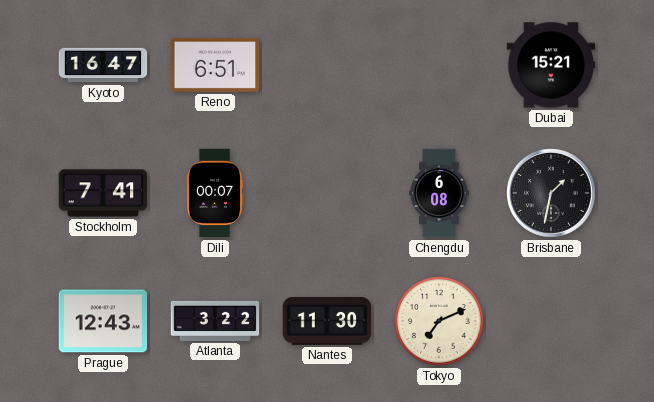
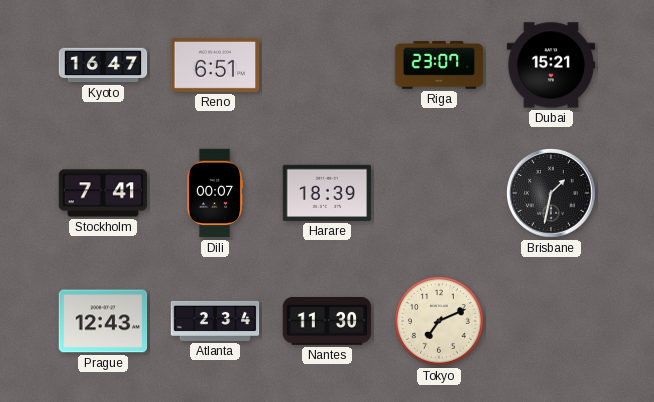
Riga: none -> 23:07 (439, 65)
Harare: none -> 18:39 (327, 193)
Chengdu: 6:08 -> none (439, 193)
Atlanta: 3:22 -> 2:34 (215, 321)
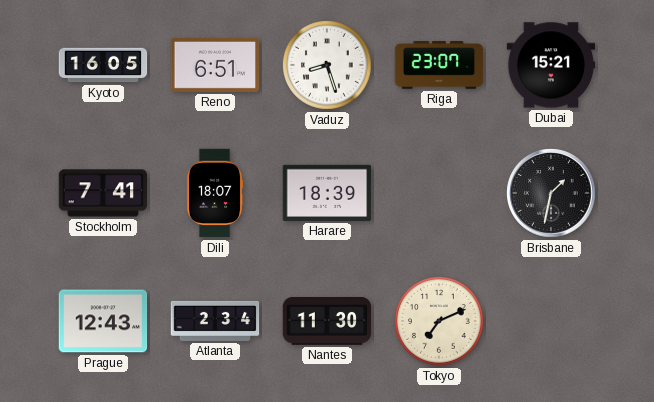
Kyoto: 16:47 -> 16:05 (103, 65)
Vaduz: none -> 8:27 (327, 65)
Dili: 00:07 -> 18:07 (215, 193)
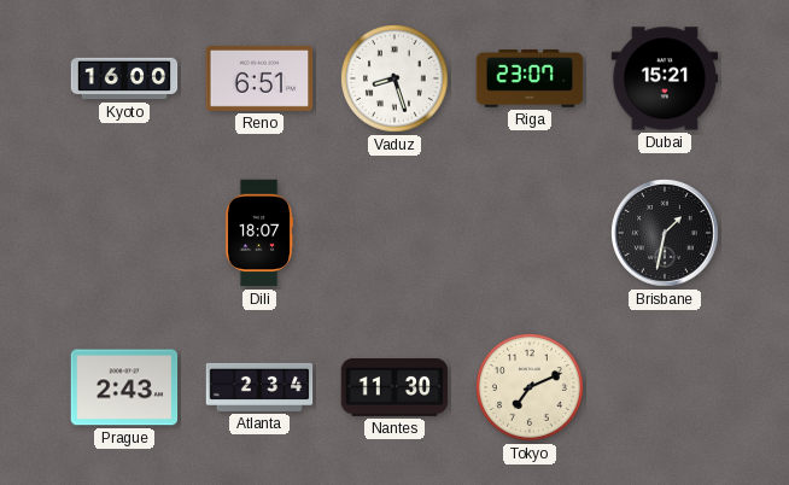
Kyoto: 16:05 -> 16:00 (124, 78)
Stockholm: 7:41 -> none (103, 193)
Harare: 18:39 -> none (327, 193)
Prague: 12:43 -> 2:43 (124, 387)
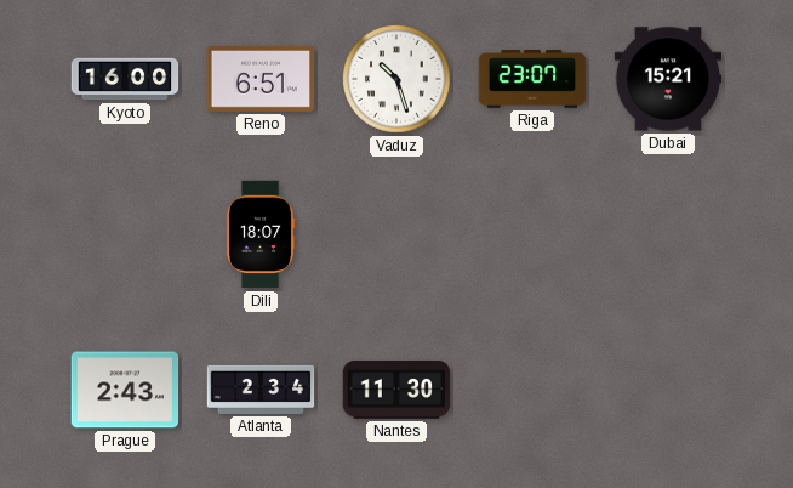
Vaduz: 8:27 -> 10:27 (396, 79)
Brisbane: 1:32 -> none (665, 233)
Tokyo: 7:11 -> none (530, 387)
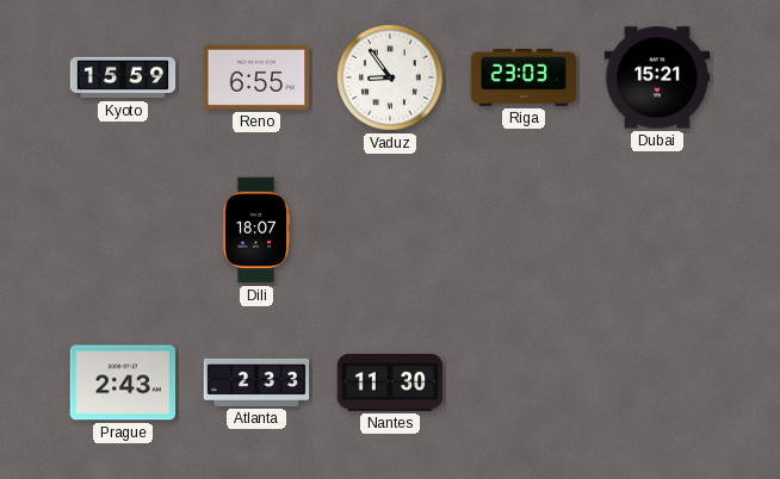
Kyoto: 16:00 -> 15:59 (123, 77)
Reno: 6:51 -> 6:55 (256, 77)
Vaduz: 10:27 -> 8:54 (390, 77)
Riga: 23:07 -> 23:03 (524, 77)
Atlanta: 2:34 -> 2:33 (256, 382)
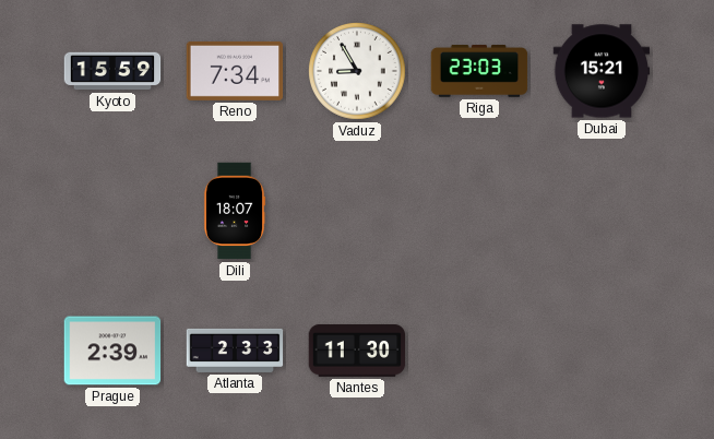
Reno: 6:55 -> 7:34 (235, 71)
Vaduz: 8:54 -> 8:55 (357, 71)
Prague: 2:43 -> 2:39 (112, 351)
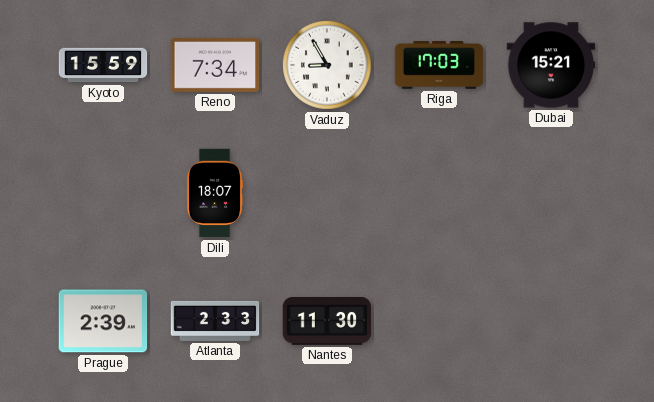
Riga: 23:03 -> 17:03 (439, 65)
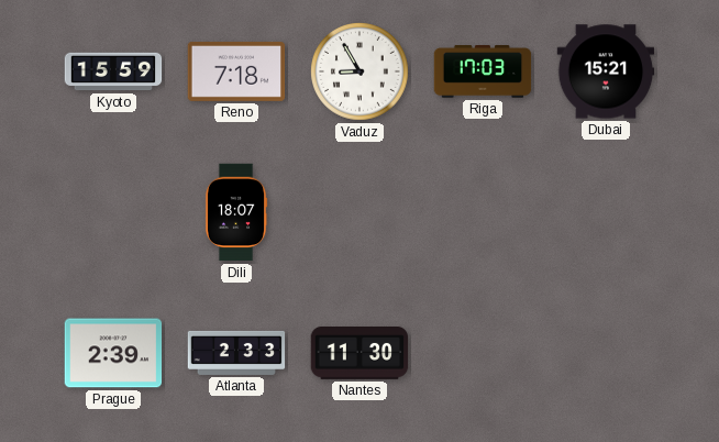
Reno: 7:34 -> 7:18 (236, 71)
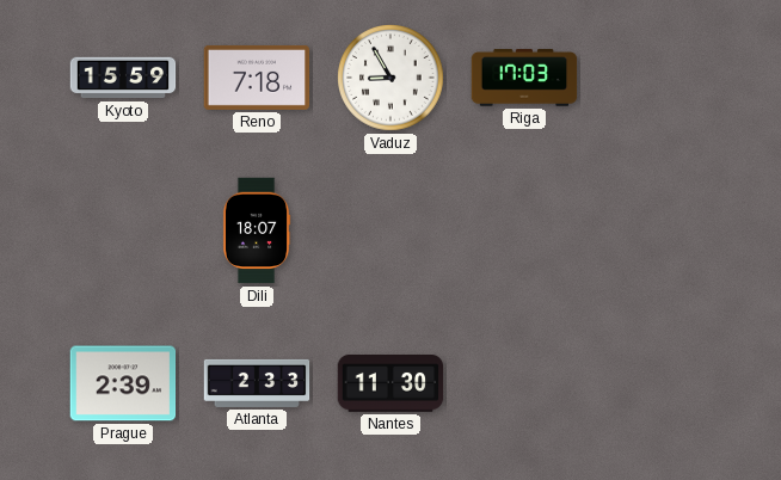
Dubai: 15:21 -> none (606, 71)
